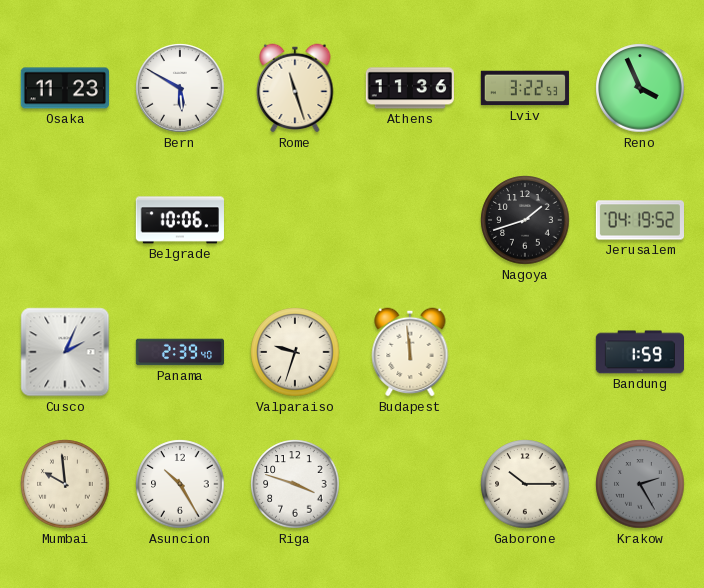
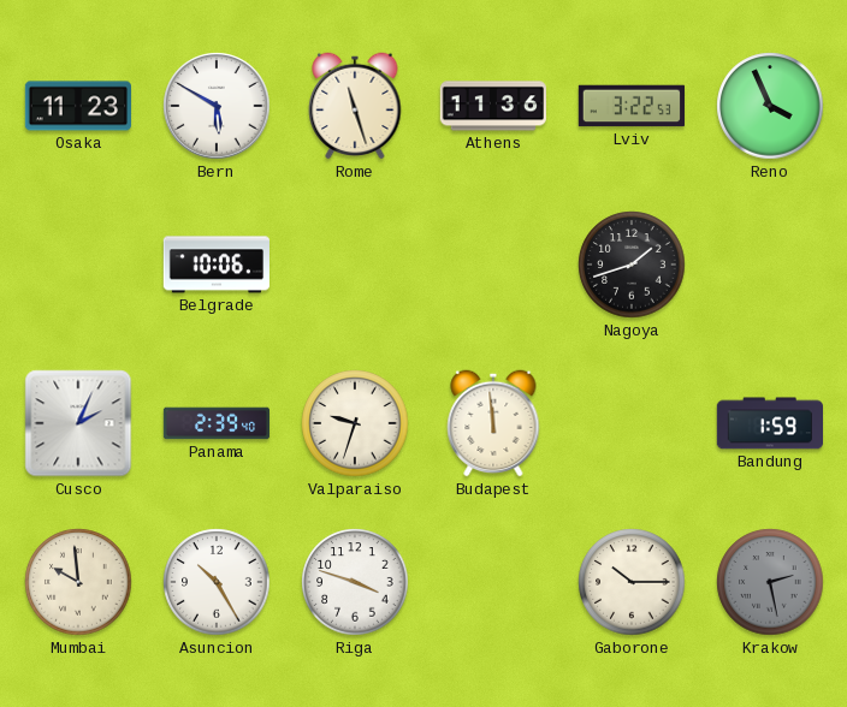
Jerusalem: 04:19 -> none (639, 220)
Krakow: 2:25 -> 2:28 (770, 582)
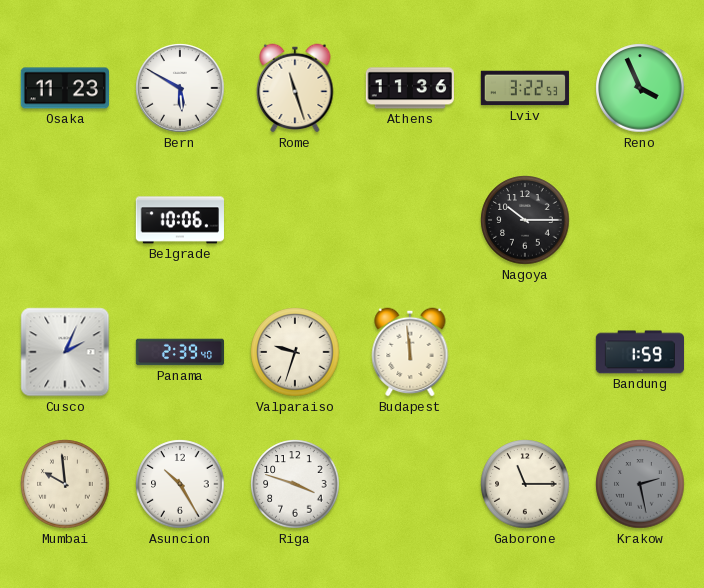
Nagoya: 1:42 -> 10:15 (525, 220)
Gaborone: 10:15 -> 11:15 (525, 484)
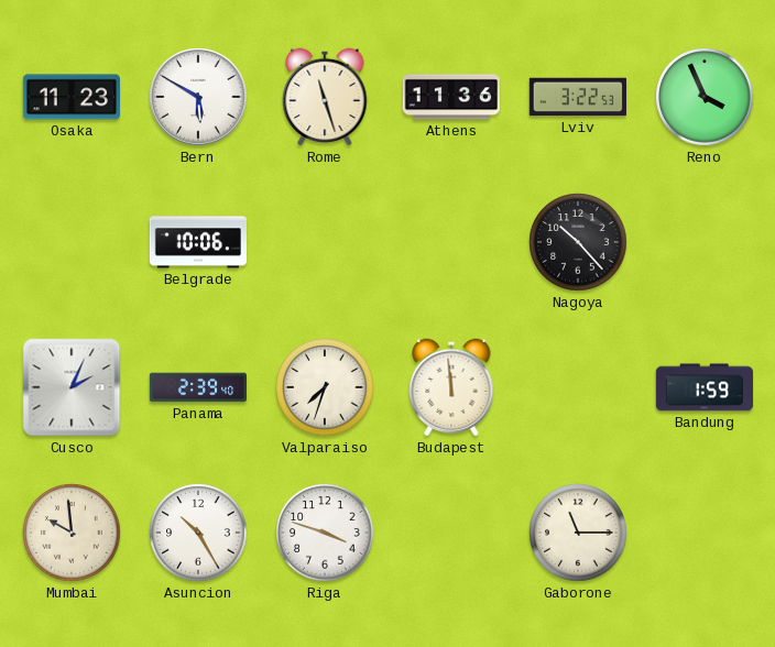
Nagoya: 10:15 -> 10:23 (578, 242)
Valparaiso: 9:33 -> 7:33 (325, 387)
Krakow: 2:28 -> none (640, 484)
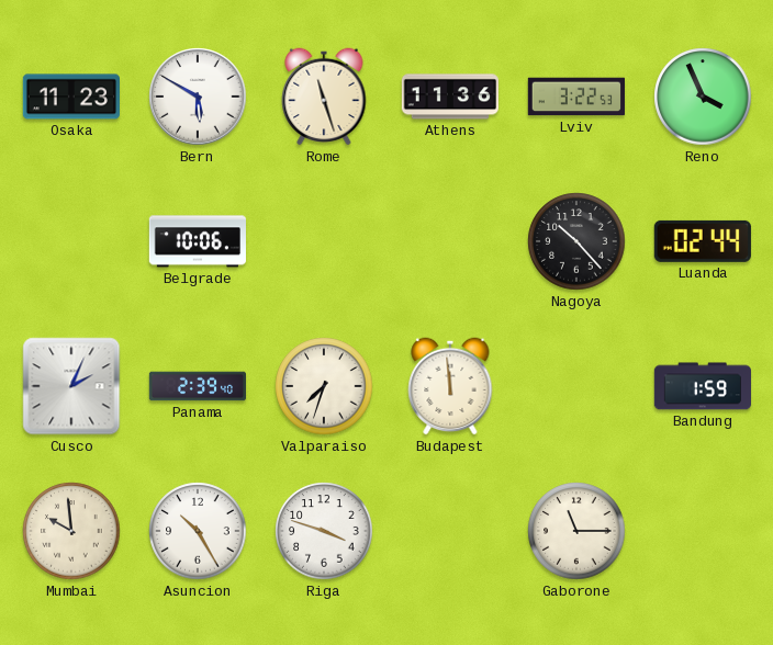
Luanda: none -> 02:44 (703, 241)
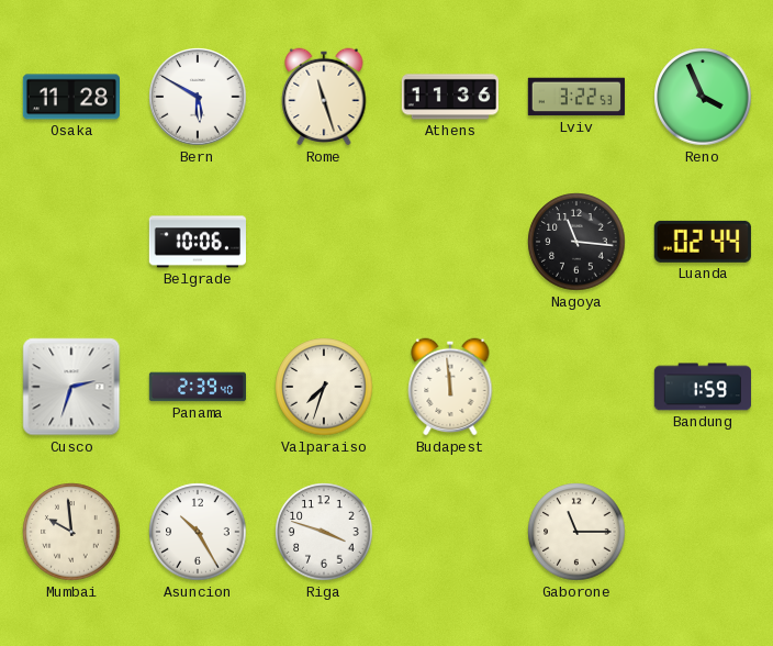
Osaka: 11:23 -> 11:28 (70, 97)
Nagoya: 10:23 -> 11:16 (576, 242)
Cusco: 2:04 -> 2:33 (71, 387)
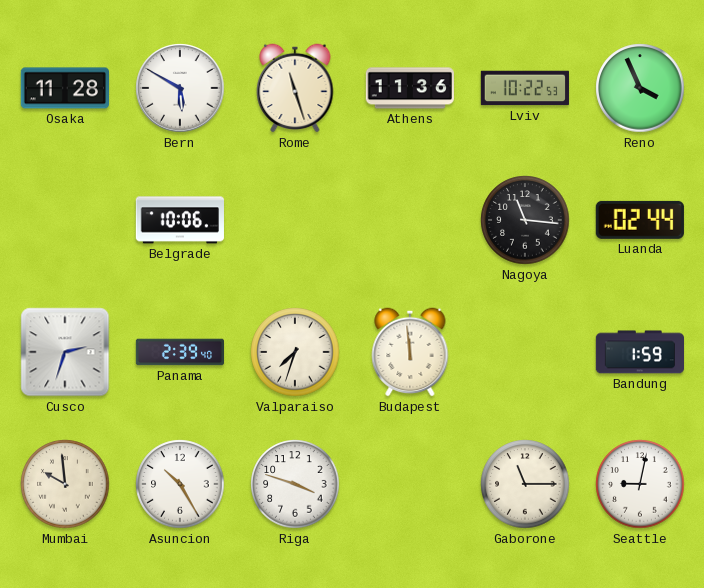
Lviv: 3:22 -> 10:22 (525, 88)
Seattle: none -> 9:02 (640, 484)
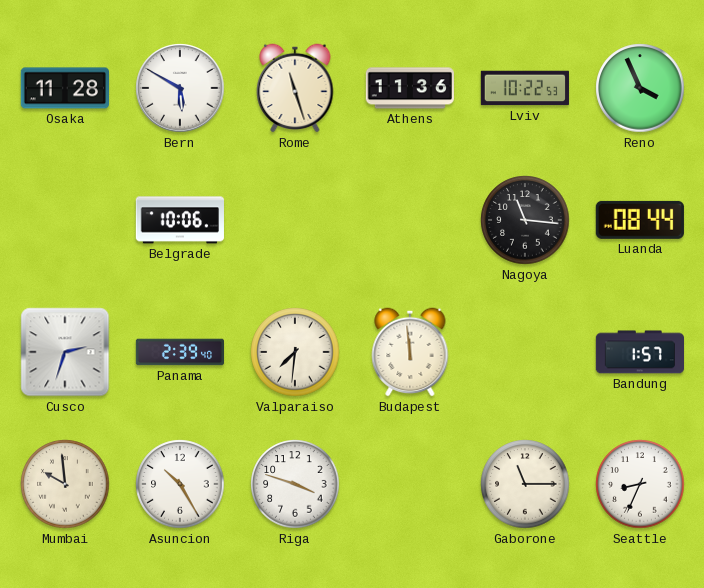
Luanda: 02:44 -> 08:44 (640, 220)
Valparaiso: 7:33 -> 7:31 (295, 352)
Bandung: 1:59 -> 1:57 (639, 352)
Seattle: 9:02 -> 8:34 (640, 484)
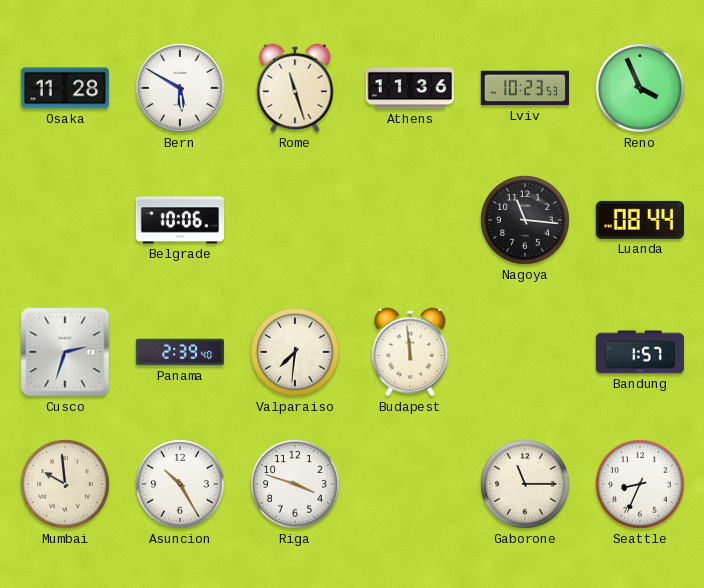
Lviv: 10:22 -> 10:23 (525, 88)
